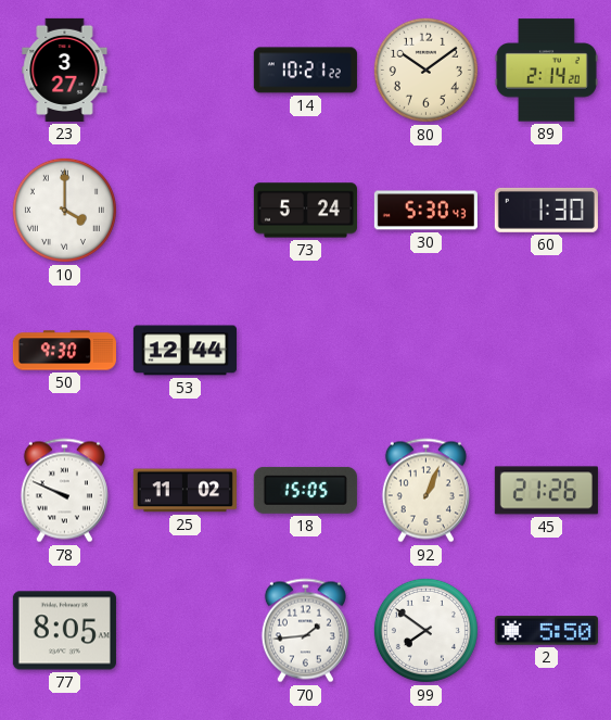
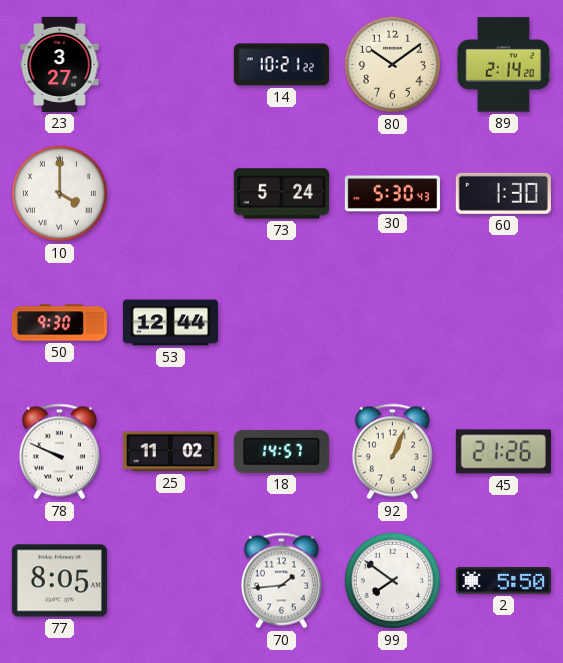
18: 15:05 -> 14:57 (281, 451)
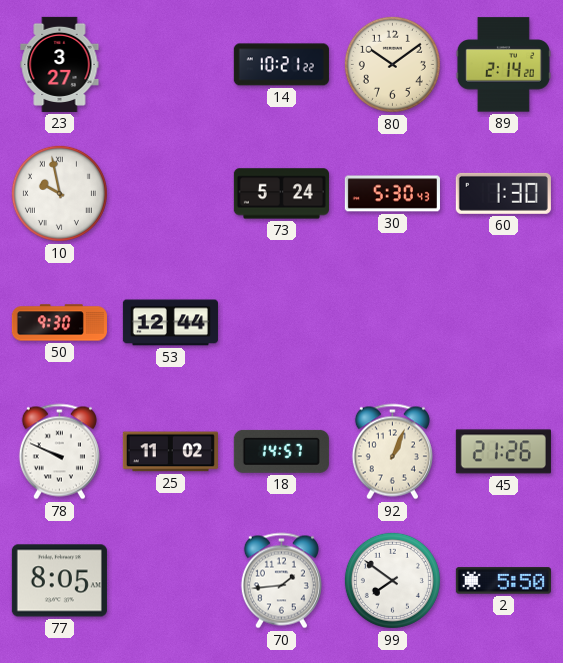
10: 4:00 -> 9:58 (59, 193)
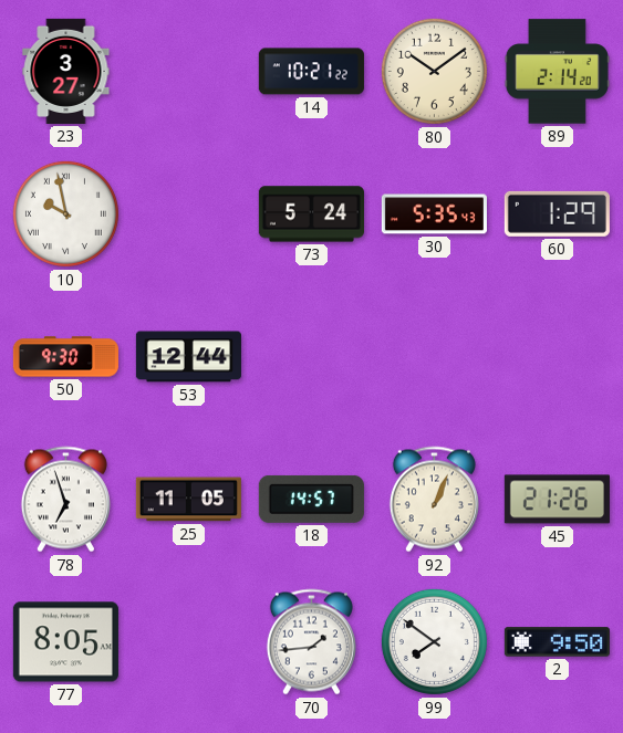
30: 5:30 -> 5:35 (434, 214)
60: 1:30 -> 1:29 (557, 213)
78: 9:49 -> 6:57 (65, 500)
25: 11:02 -> 11:05 (188, 500)
2: 5:50 -> 9:50 (557, 642)
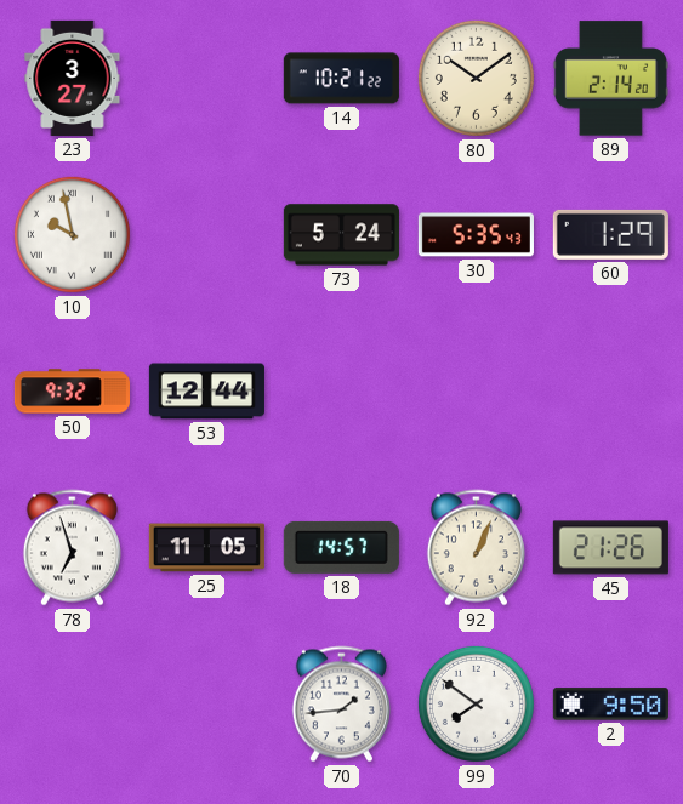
50: 9:30 -> 9:32 (72, 392)
77: 8:05 -> none (65, 642)
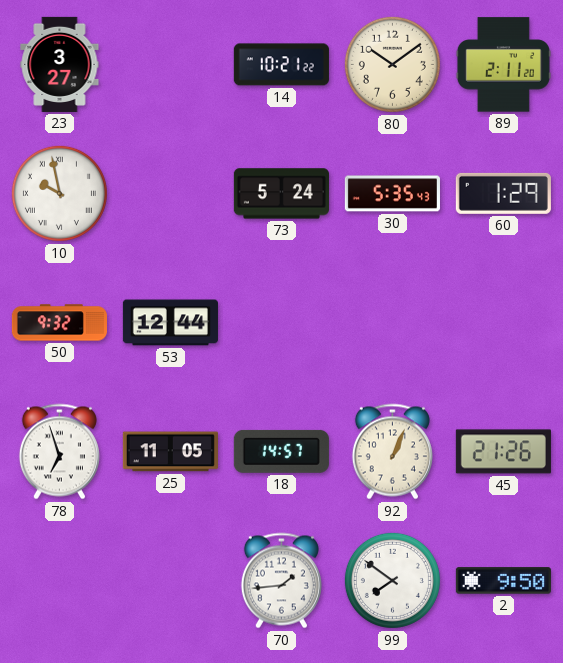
89: 2:14 -> 2:11 (503, 65)
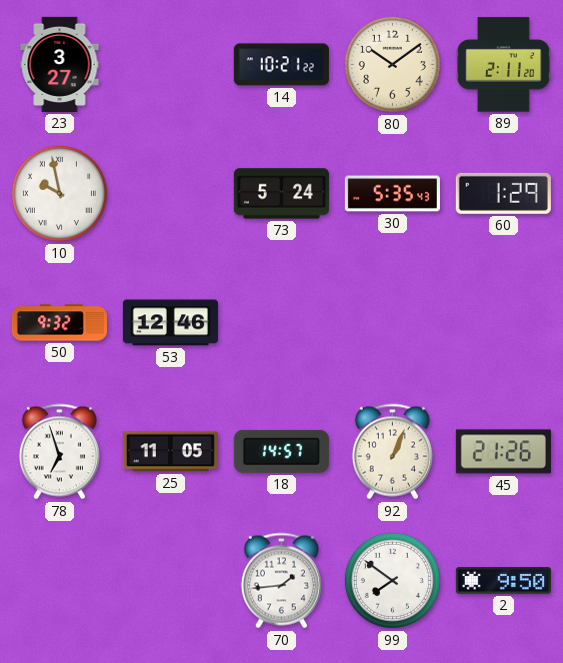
53: 12:44 -> 12:46 (170, 323)
